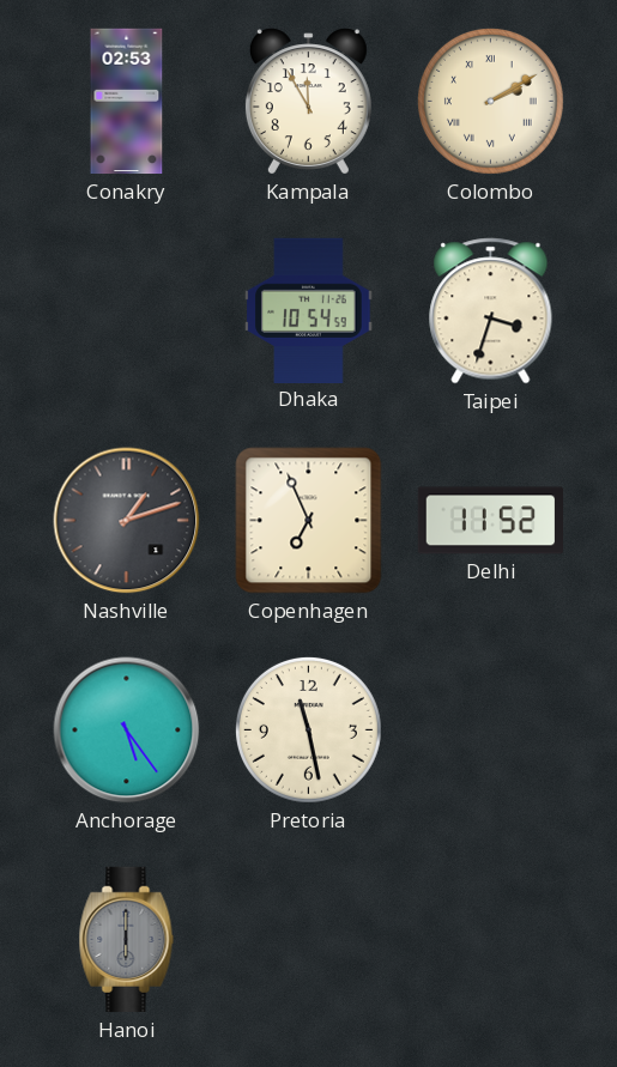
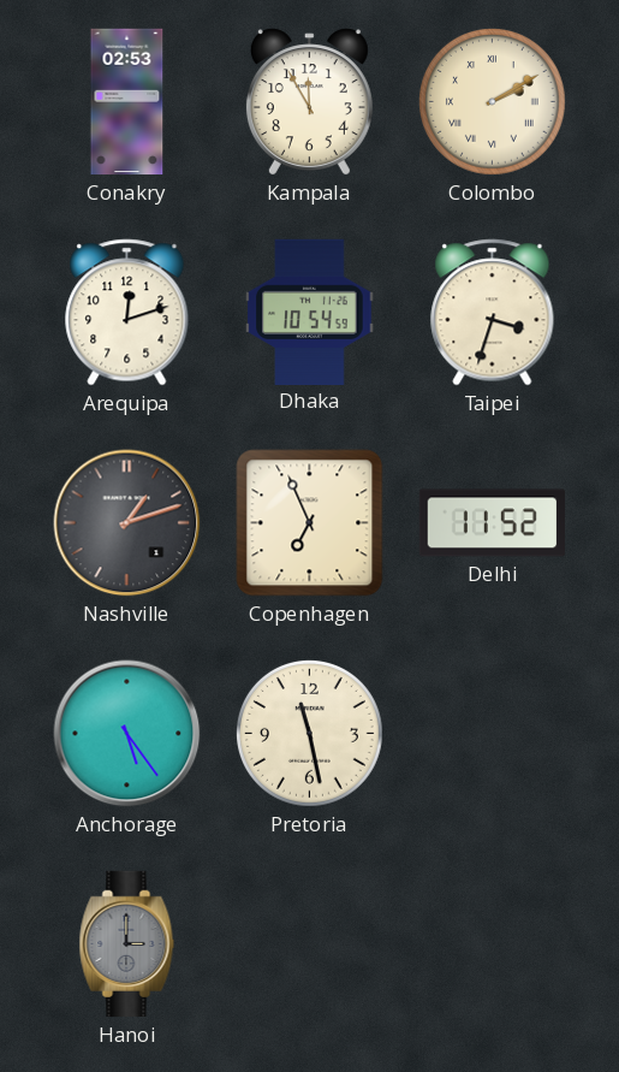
Arequipa: none -> 12:12 (127, 313)
Hanoi: 6:00 -> 3:00 (127, 944)
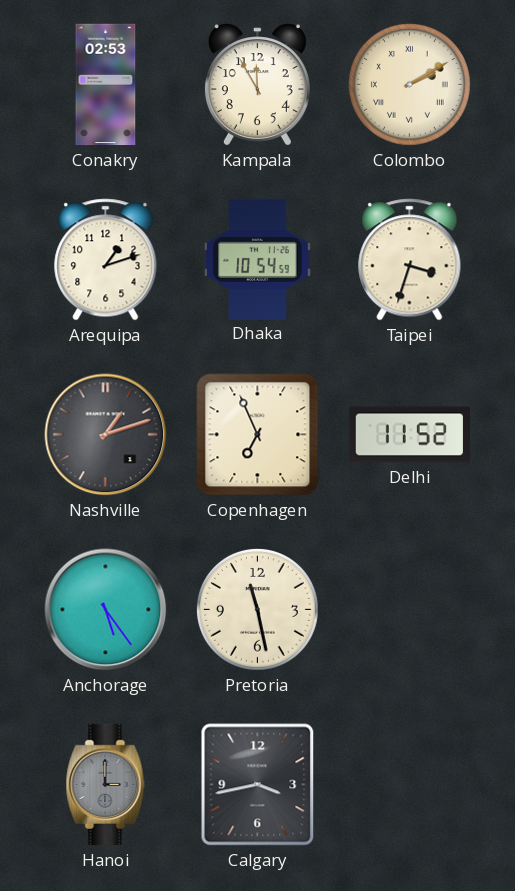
Arequipa: 12:12 -> 1:12 (106, 260)
Calgary: none -> 3:43 (258, 785)
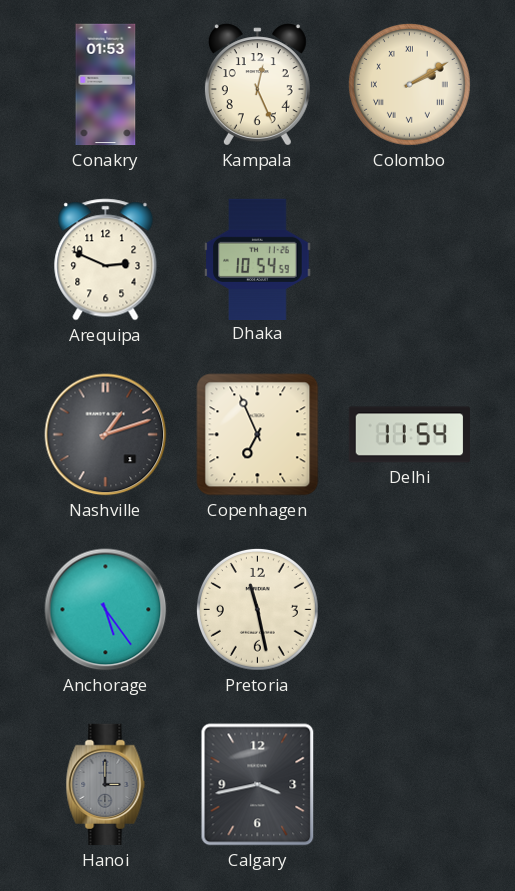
Conakry: 02:53 -> 01:53 (106, 85)
Kampala: 11:55 -> 12:26 (257, 85)
Arequipa: 1:12 -> 2:49 (106, 260)
Taipei: 3:33 -> none (410, 260)
Delhi: 11:52 -> 11:54 (409, 435)
